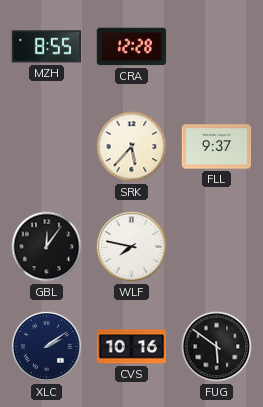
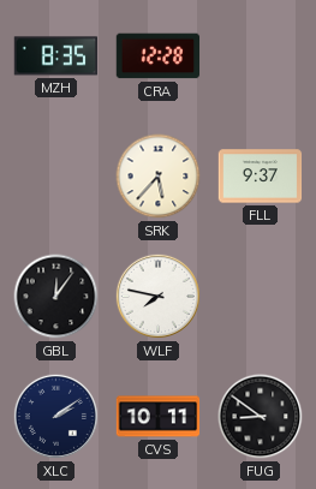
MZH: 8:55 -> 8:35 (55, 56)
CVS: 10:16 -> 10:11 (159, 417)
FUG: 5:51 -> 8:51 (261, 417)
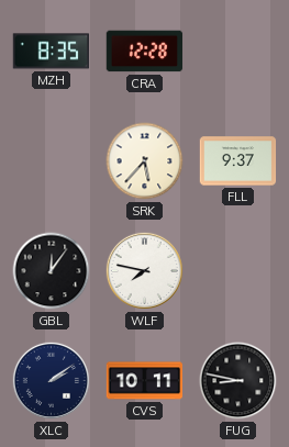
FUG: 8:51 -> 8:47 (238, 381)
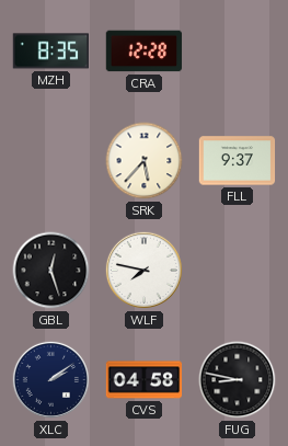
GBL: 12:06 -> 12:27 (51, 271)
CVS: 10:11 -> 04:58 (145, 380)
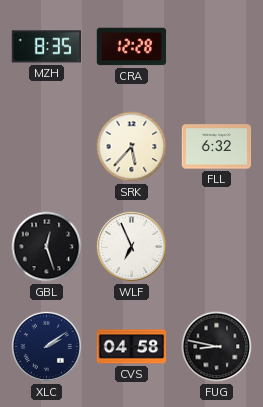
FLL: 9:37 -> 6:32 (217, 147)
WLF: 7:47 -> 6:56 (131, 246)
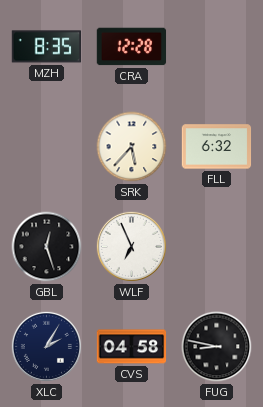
XLC: 2:09 -> 2:05 (46, 346)
